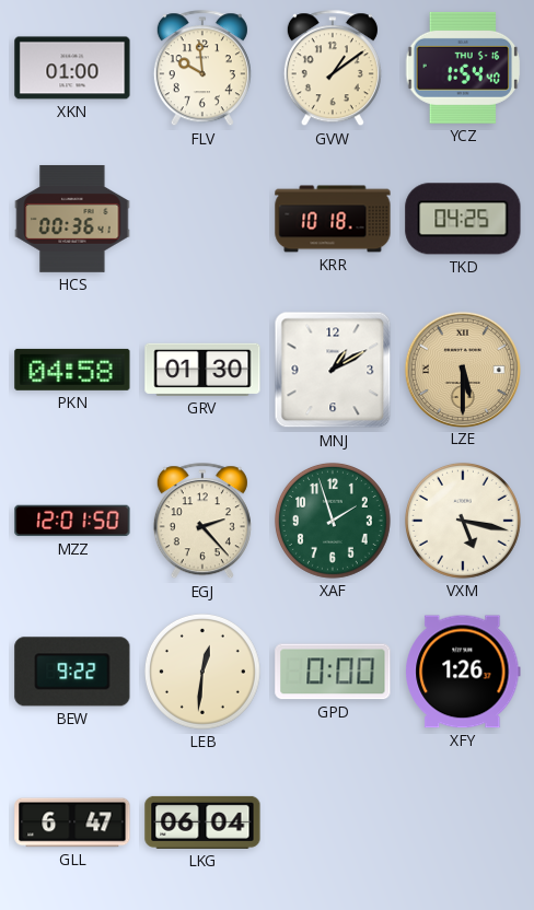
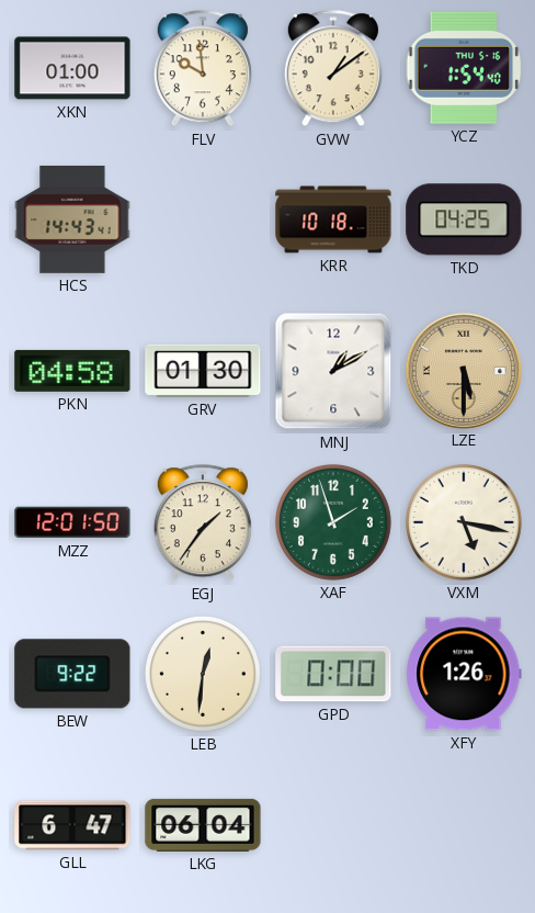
HCS: 00:36 -> 14:43 (72, 219)
EGJ: 2:23 -> 1:36 (203, 523)
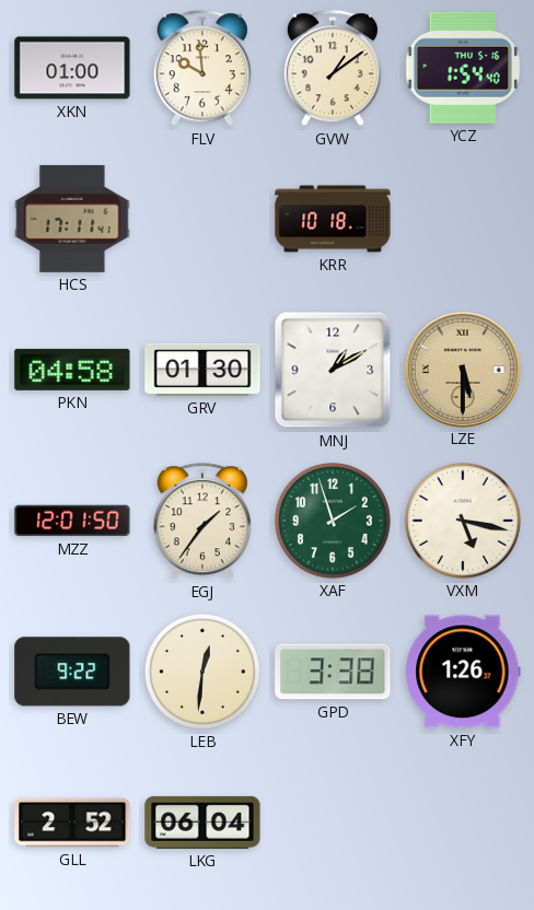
HCS: 14:43 -> 17:11 (72, 219)
TKD: 04:25 -> none (464, 219)
GPD: 0:00 -> 3:38 (333, 672)
GLL: 6:47 -> 2:52 (72, 822)
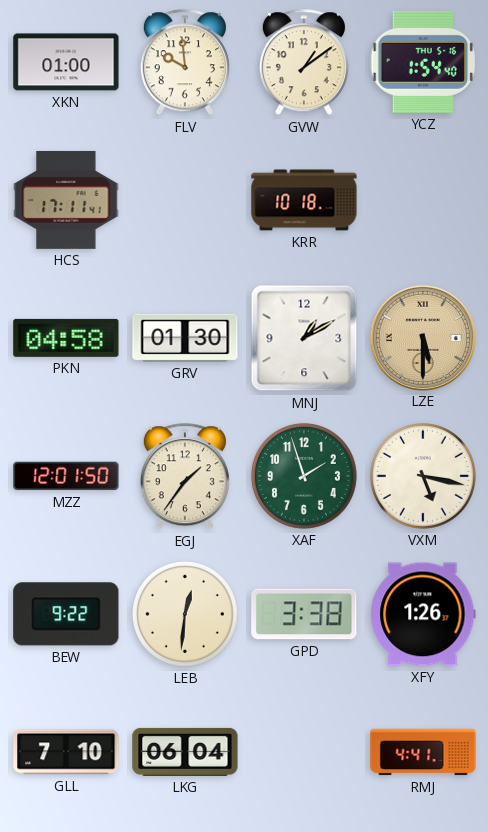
GLL: 2:52 -> 7:10 (66, 752)
RMJ: none -> 4:41 (423, 752)
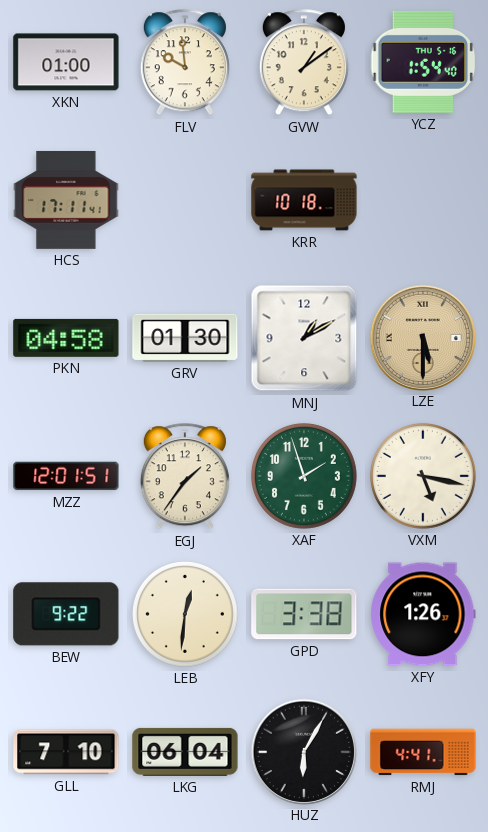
MZZ: 12:01:50 -> 12:01:51 (66, 476)
HUZ: none -> 6:05 (303, 751)
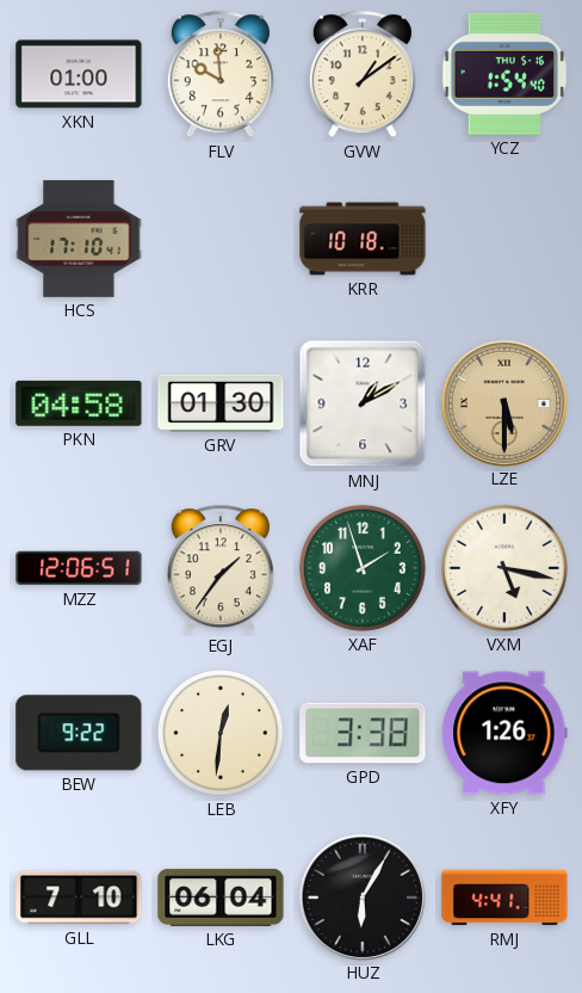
HCS: 17:11 -> 17:10 (79, 239)
MZZ: 12:01 -> 12:06 (79, 568)
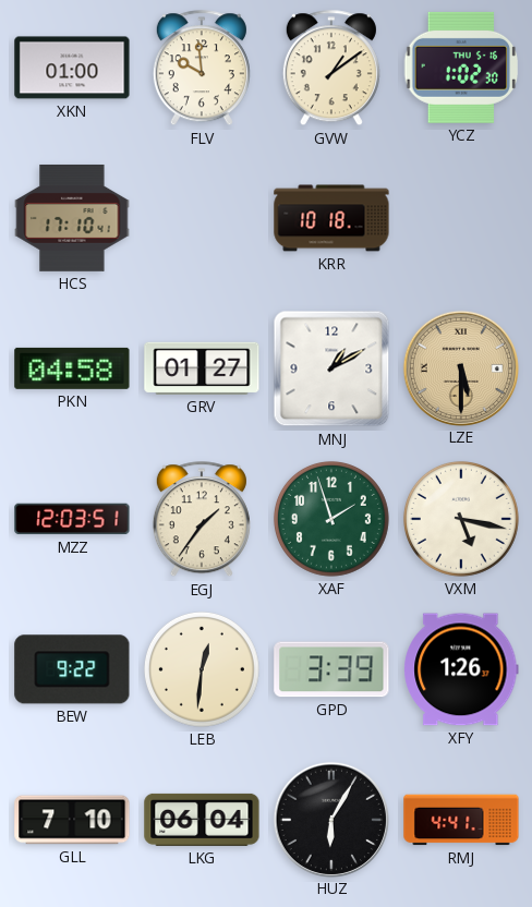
YCZ: 1:54 -> 1:02 (461, 68)
GRV: 01:30 -> 01:27 (202, 368)
MZZ: 12:06 -> 12:03 (72, 519)
GPD: 3:38 -> 3:39 (331, 669)
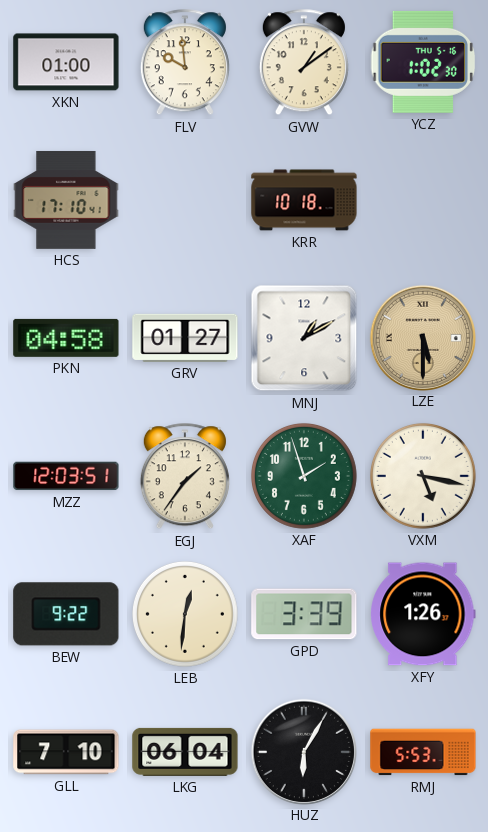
RMJ: 4:41 -> 5:53 (423, 752)
